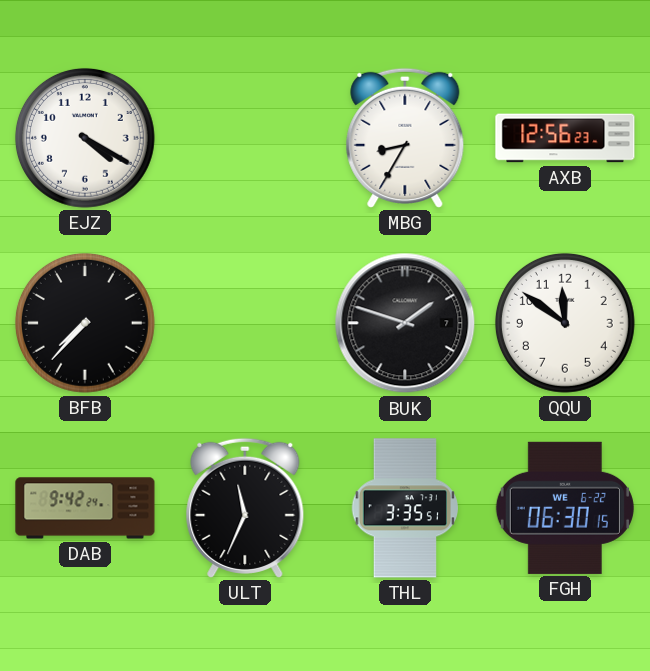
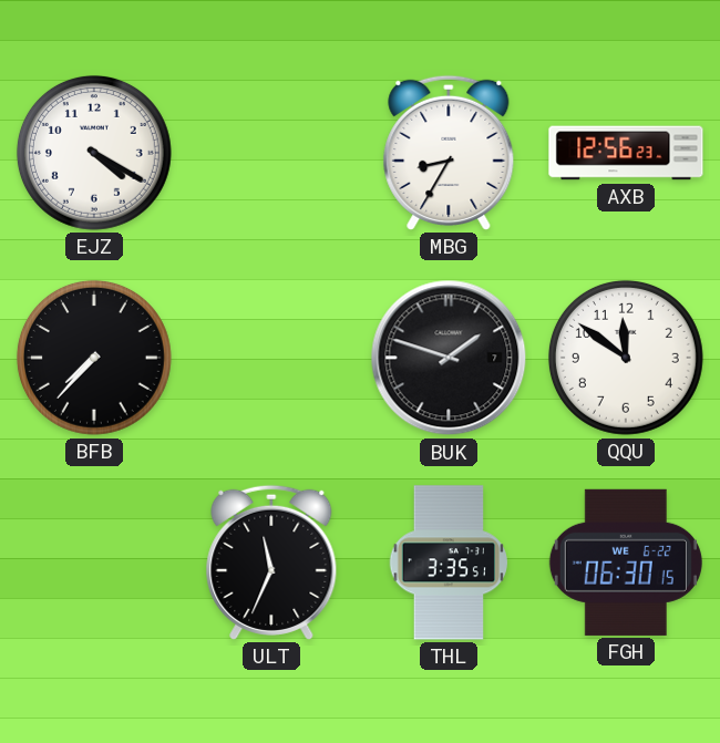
DAB: 9:42 -> none (85, 508)
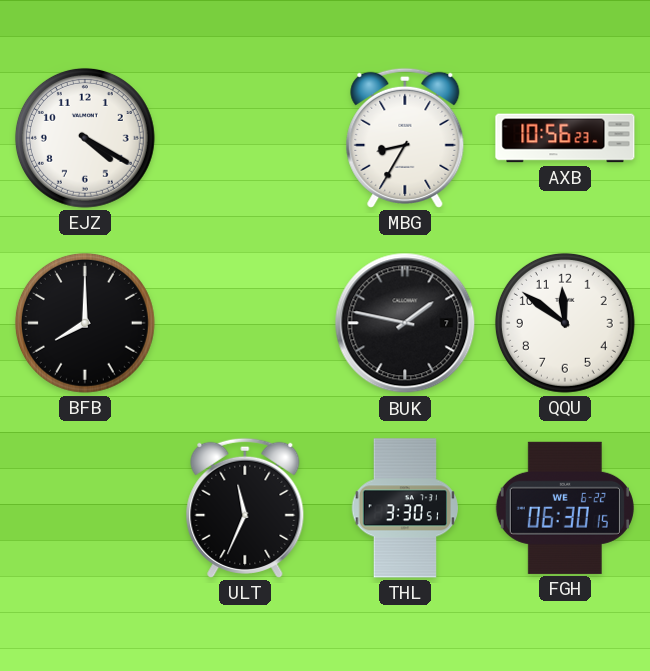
AXB: 12:56 -> 10:56 (565, 138)
BFB: 7:37 -> 8:00 (85, 323)
BUK: 1:48 -> 1:47 (405, 323)
THL: 3:35 -> 3:30 (404, 508)
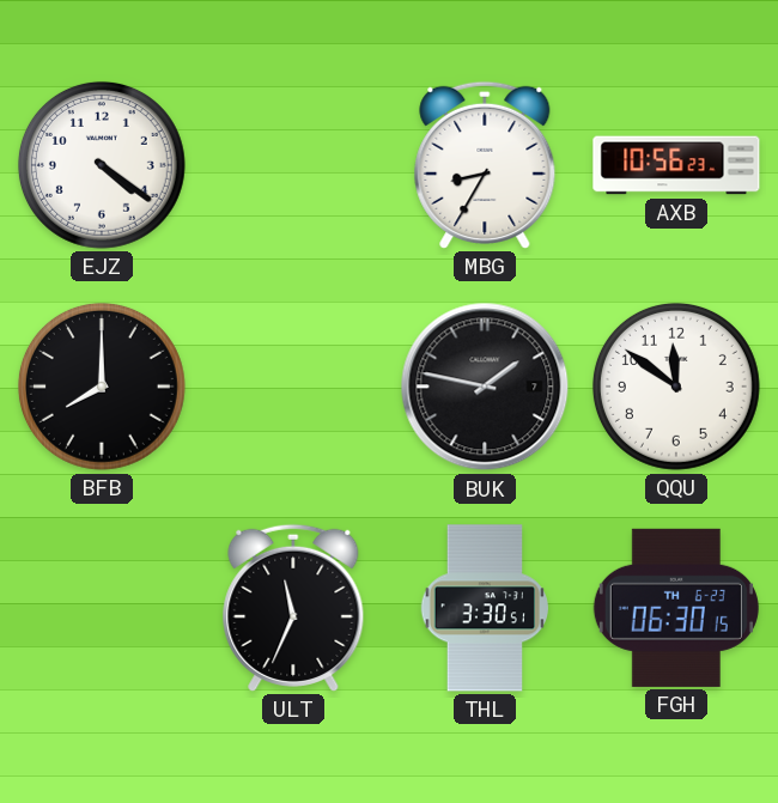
EJZ: 4:20 -> 4:21 (102, 165)
FGH date: WE 6-22 -> TH 6-23 (676, 608)
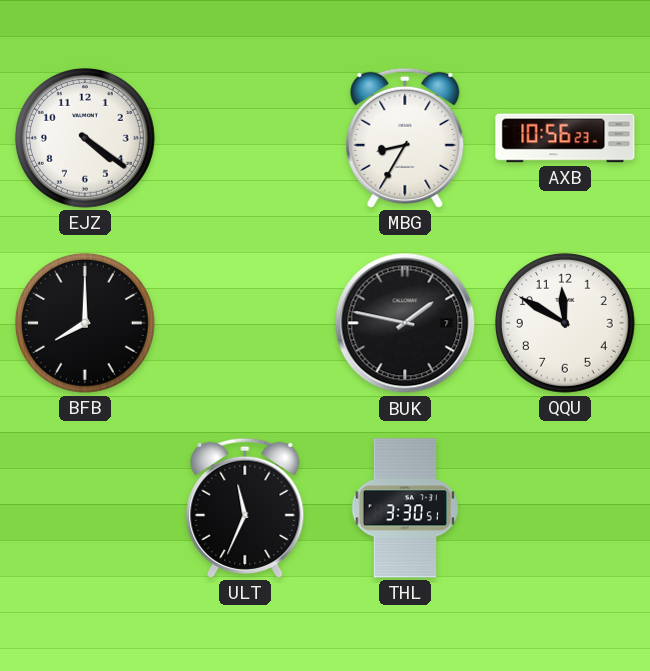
QQU: 11:51 -> 11:50 (565, 323)
FGH: 06:30 -> none (676, 608)
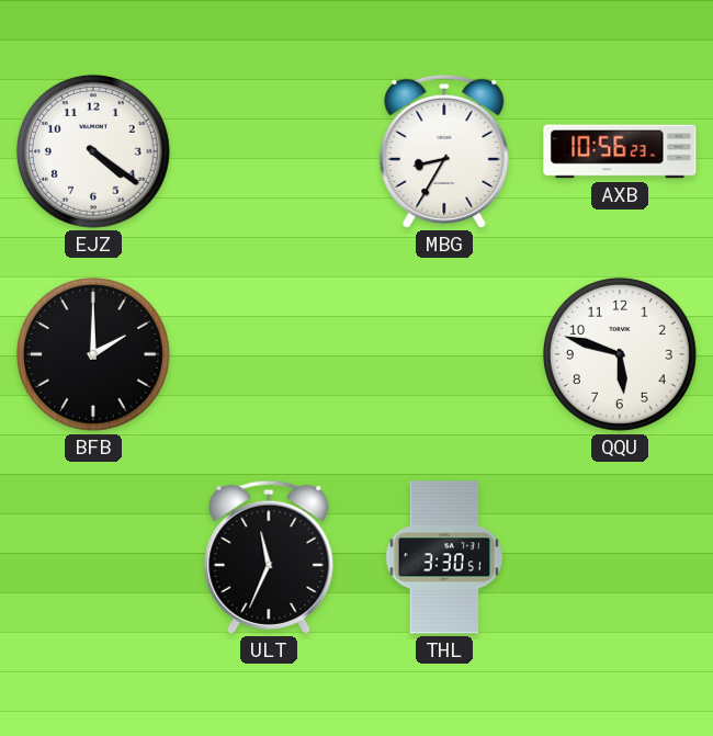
BFB: 8:00 -> 2:00 (93, 354)
BUK: 1:47 -> none (405, 323)
QQU: 11:50 -> 5:48 (620, 354)
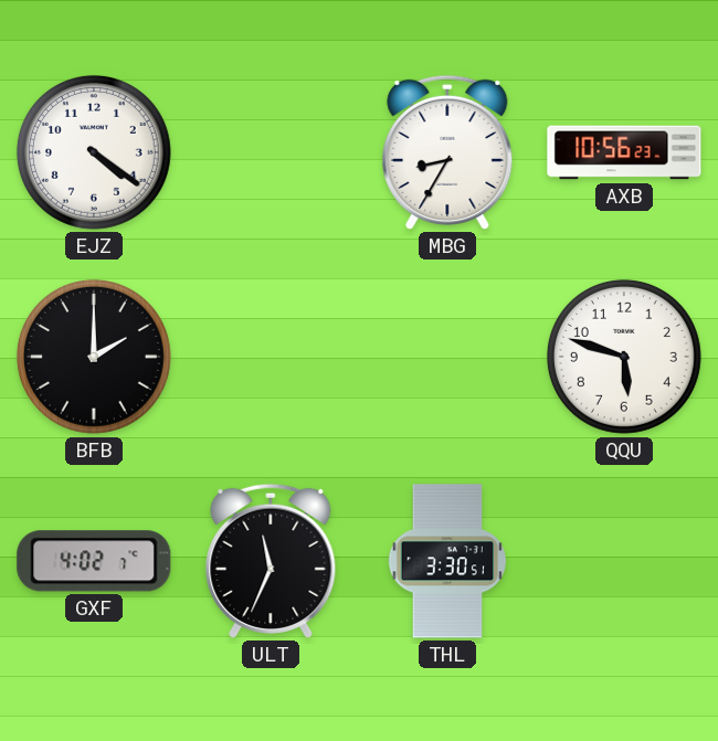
GXF: none -> 4:02 (94, 561)
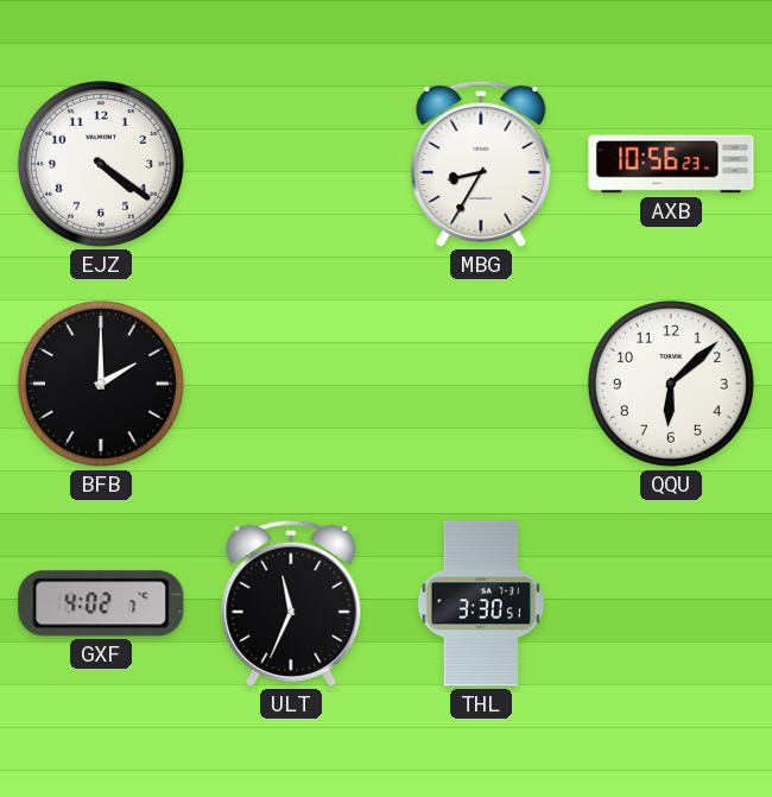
QQU: 5:48 -> 6:08 (671, 384)
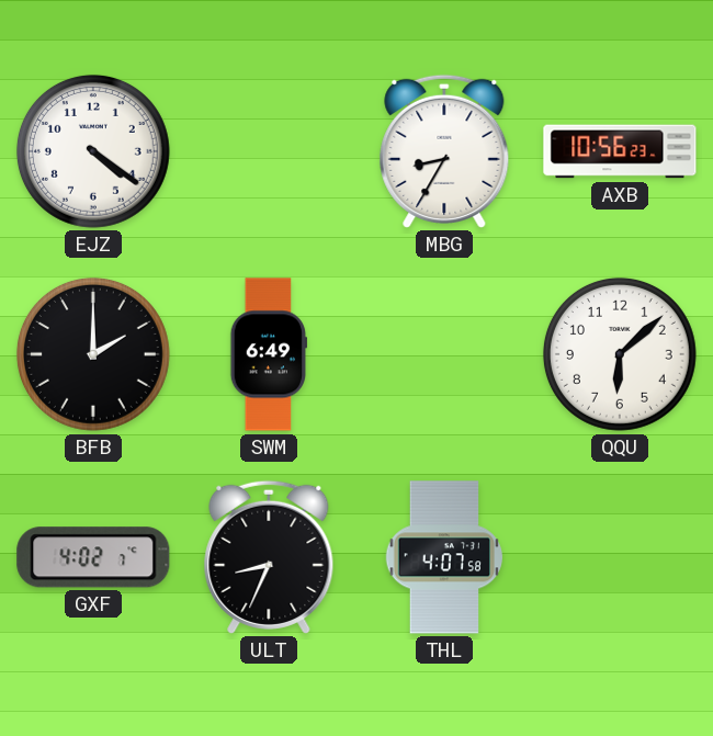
SWM: none -> 6:49 (268, 354)
ULT: 11:34 -> 8:34 (269, 557)
THL: 3:30 -> 4:07 (443, 557)
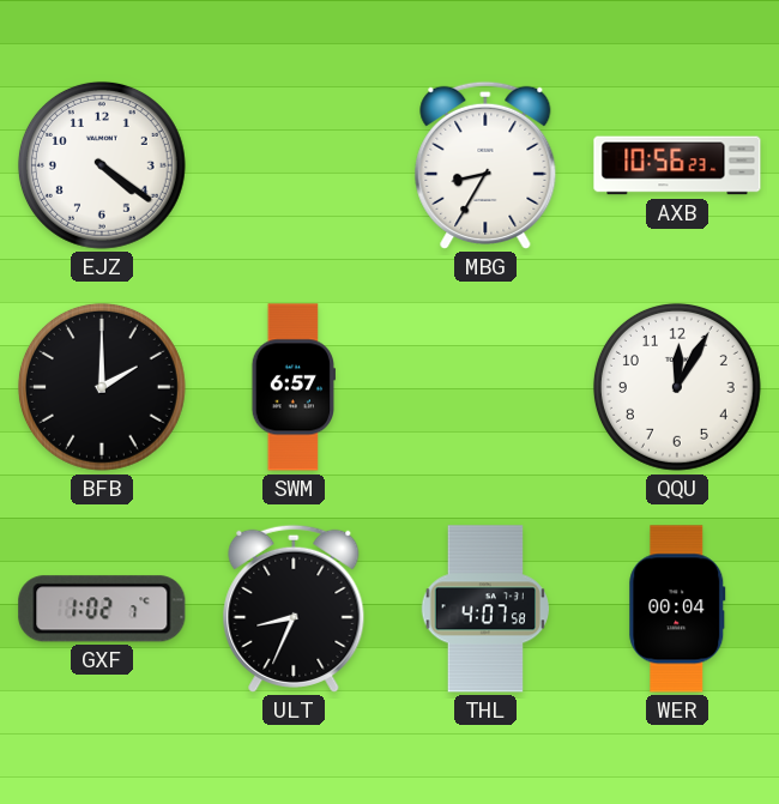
SWM: 6:49 -> 6:57 (292, 387)
QQU: 6:08 -> 12:05 (677, 387)
GXF: 4:02 -> 1:02 (102, 609)
WER: none -> 00:04 (677, 609)
